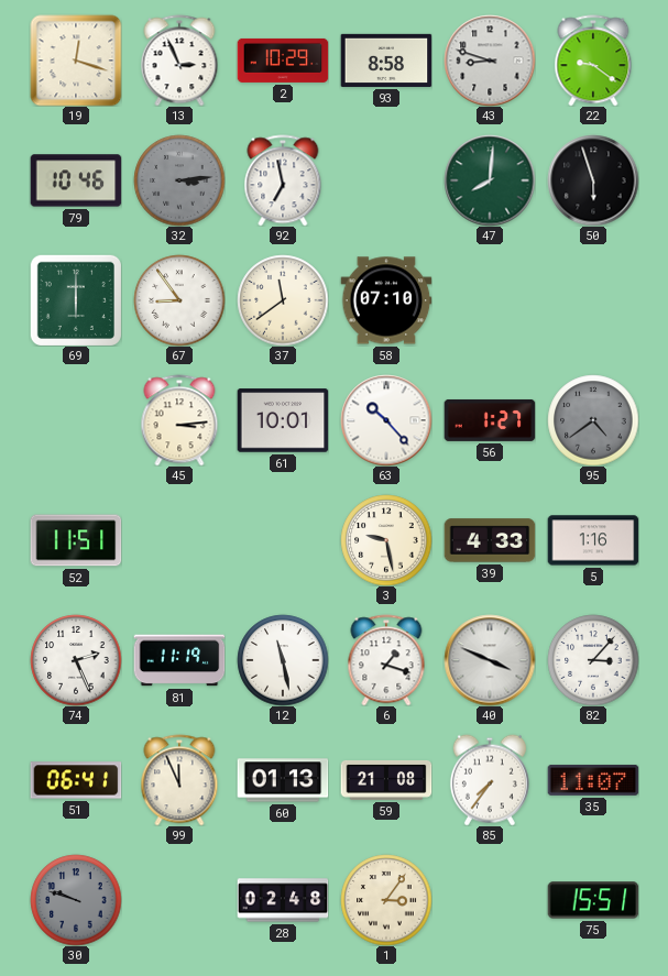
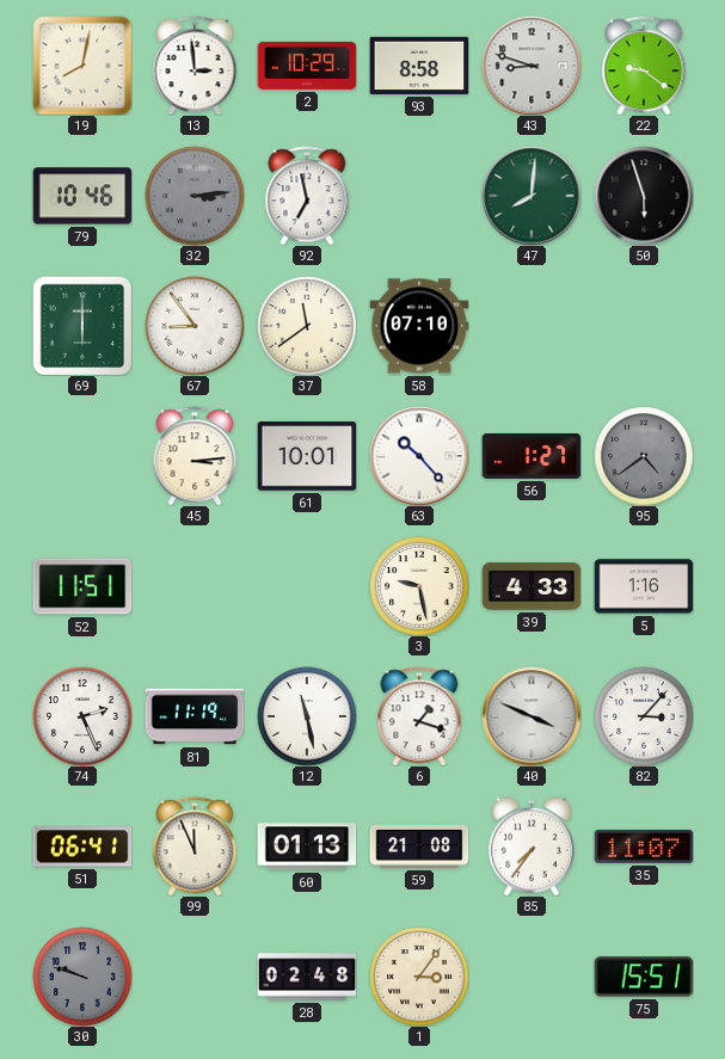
19: 12:18 -> 8:02 (82, 66)
13: 2:56 -> 2:59 (195, 66)
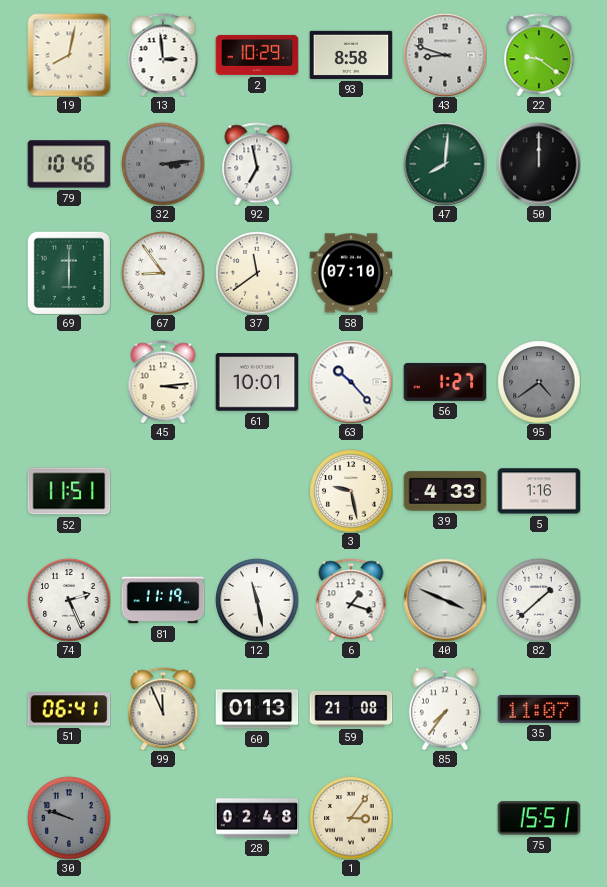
50: 5:57 -> 12:00 (539, 164)
82: 3:07 -> 1:38 (539, 600)
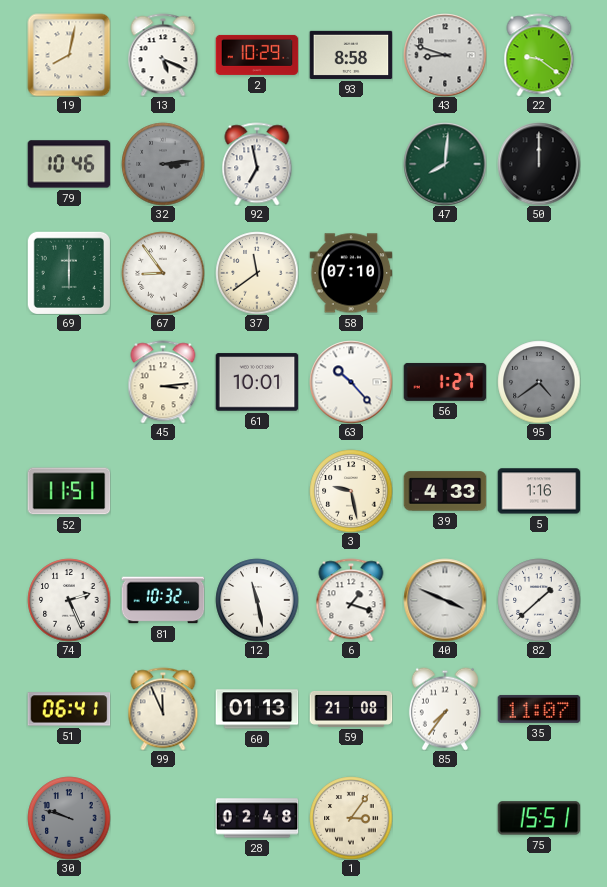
13: 2:59 -> 5:19 (163, 55)
81: 11:19 -> 10:32 (163, 600)
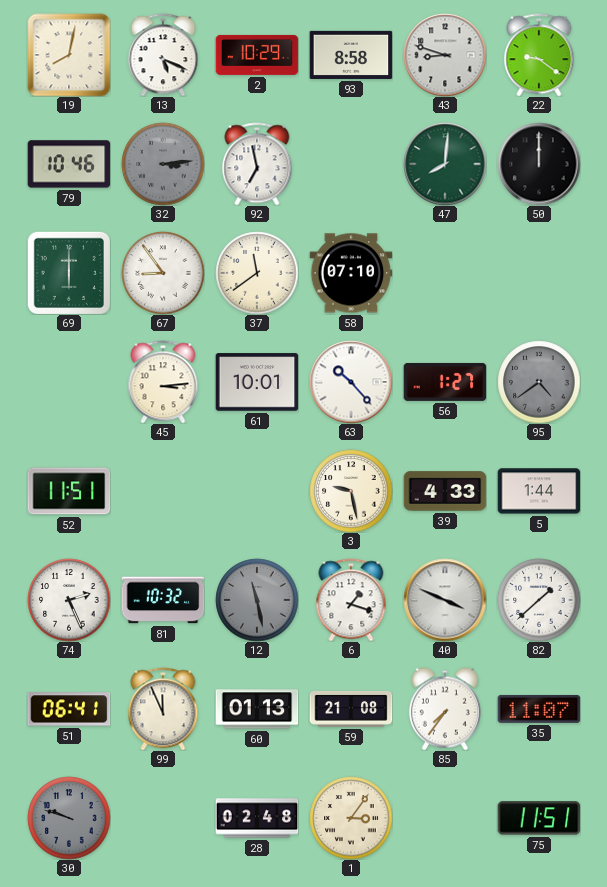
5: 1:16 -> 1:44 (539, 491)
12 dial: white -> grey (257, 600)
75: 15:51 -> 11:51 (539, 818)
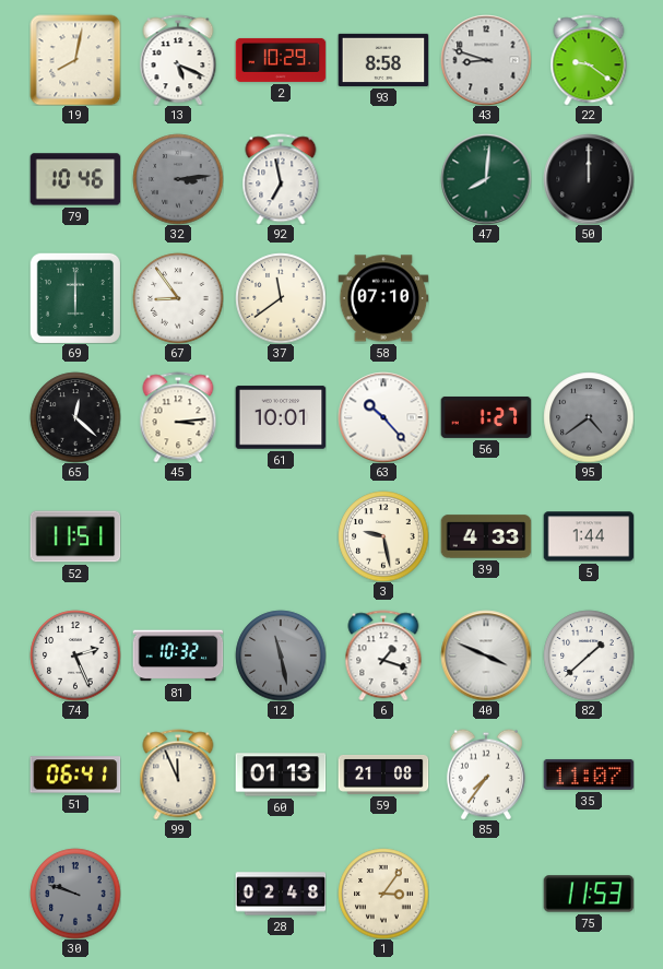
65: none -> 12:22 (75, 417)
75: 11:51 -> 11:53 (589, 894)
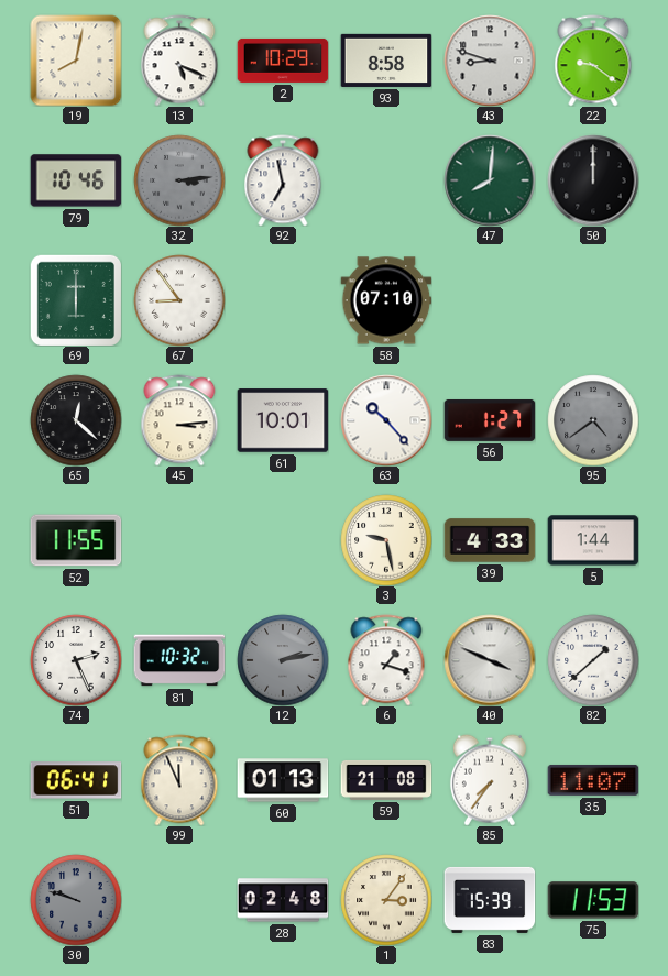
37: 11:39 -> none (281, 298)
52: 11:51 -> 11:55 (76, 540)
12: 11:28 -> 2:13 (283, 660)
83: none -> 15:39 (490, 900)
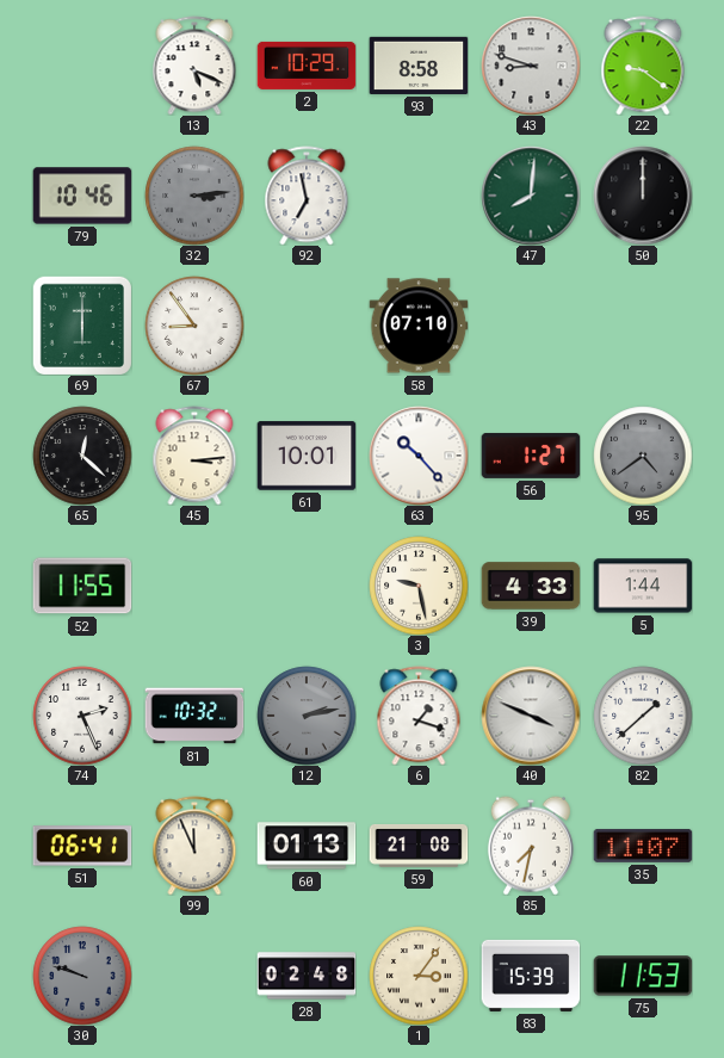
19: 8:02 -> none (76, 61)
85: 7:36 -> 7:32 (531, 846)
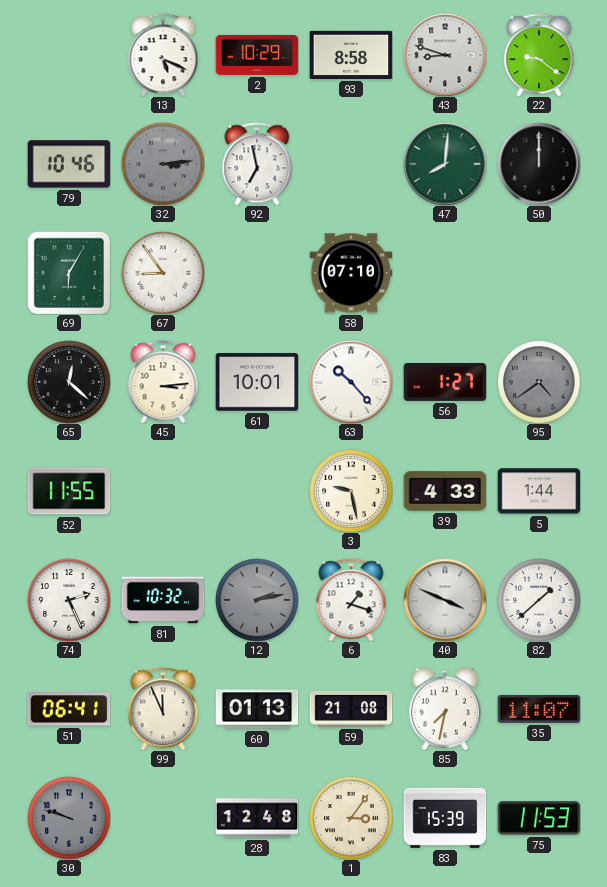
69: 6:00 -> 6:05 (69, 273)
28: 02:48 -> 12:48 (257, 818)
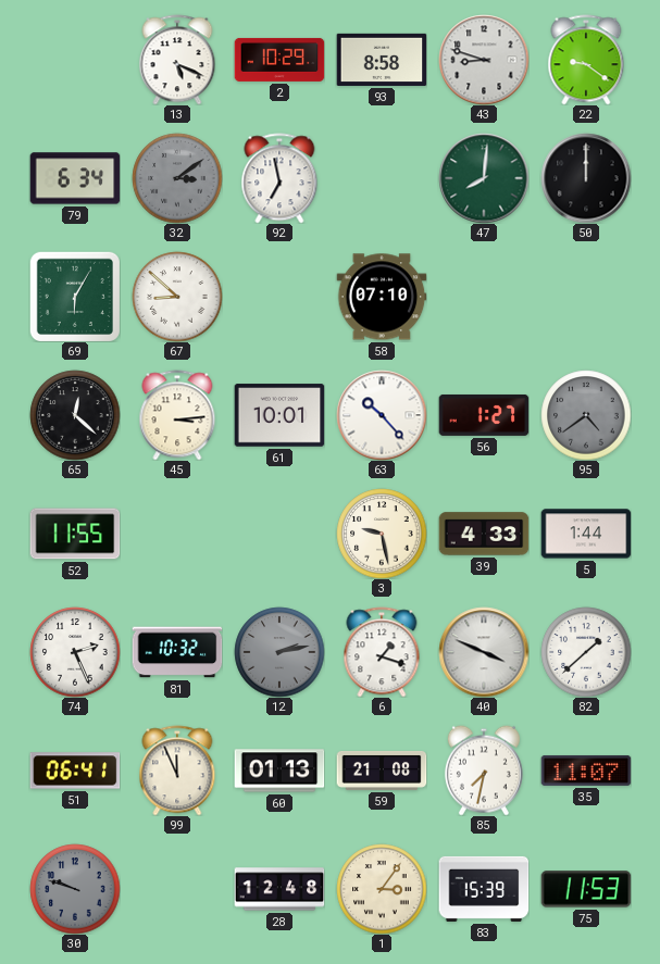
79: 10:46 -> 6:34 (75, 178)
32: 3:14 -> 3:09 (177, 178)
67: 8:54 -> 8:52 (177, 297)
